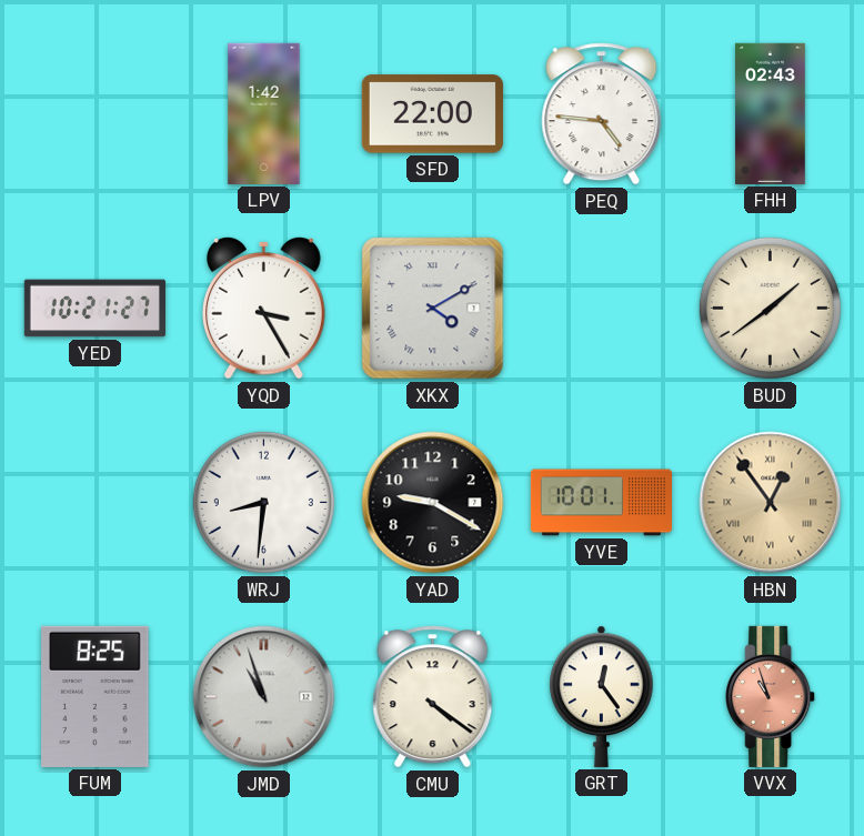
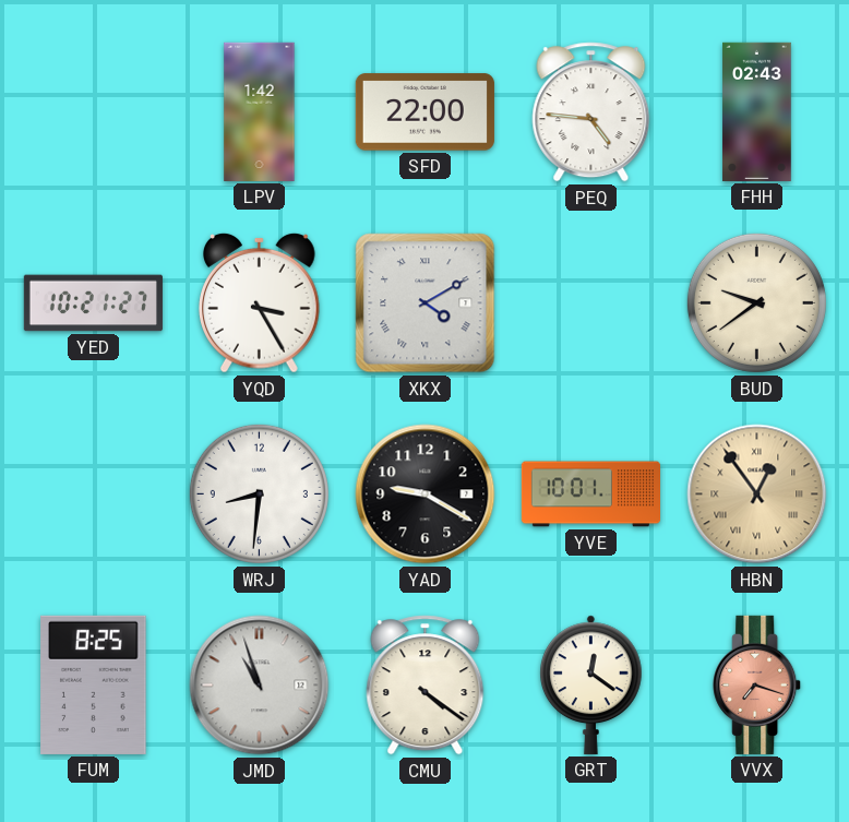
BUD: 1:39 -> 9:39 (756, 302)
GRT: 12:24 -> 12:21 (591, 684)
VVX: 10:57 -> 7:18 (757, 684)
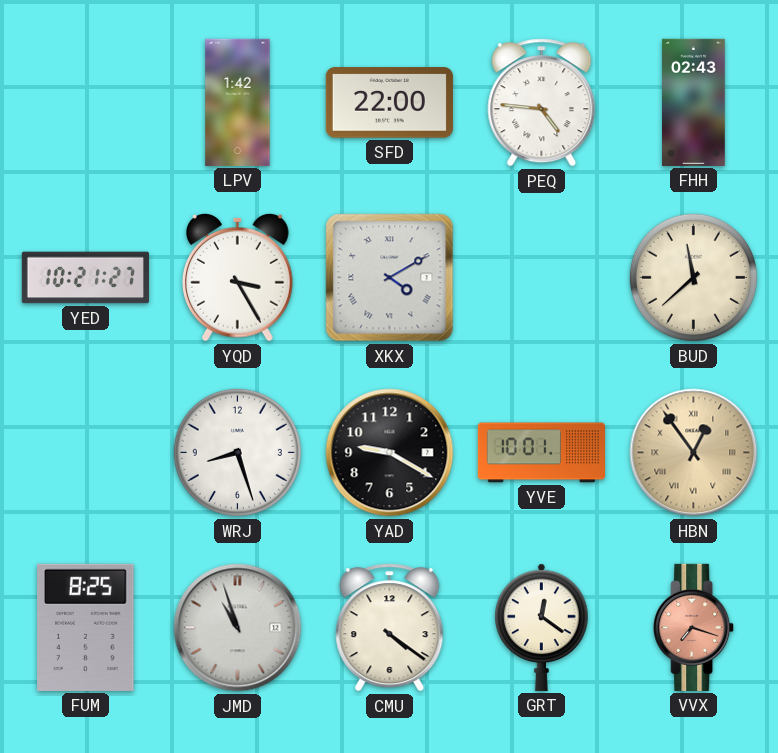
BUD: 9:39 -> 11:38 (693, 277)
WRJ: 8:31 -> 8:27 (237, 452)
